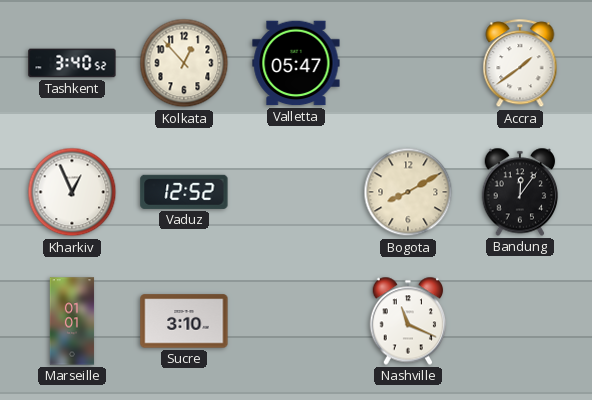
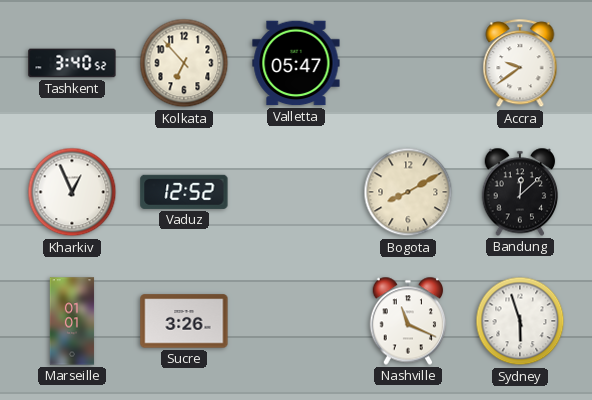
Kolkata: 12:53 -> 6:53 (184, 63)
Accra: 1:39 -> 9:39 (520, 64)
Bandung: 12:06 -> 12:08 (520, 192)
Sucre: 3:10 -> 3:26 (184, 321)
Sydney: none -> 5:57 (520, 321)
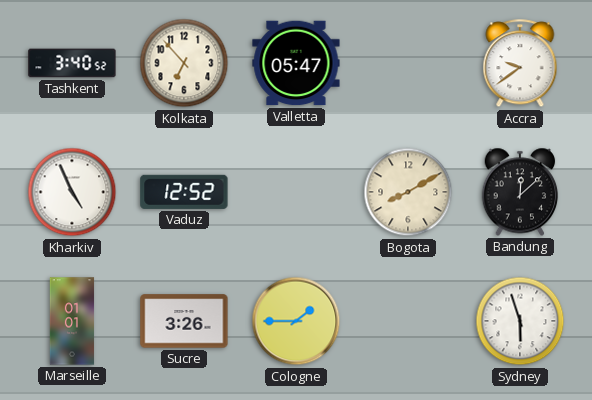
Kharkiv: 12:56 -> 4:56 (72, 192)
Cologne: none -> 1:45 (296, 321)
Nashville: 11:19 -> none (408, 321)
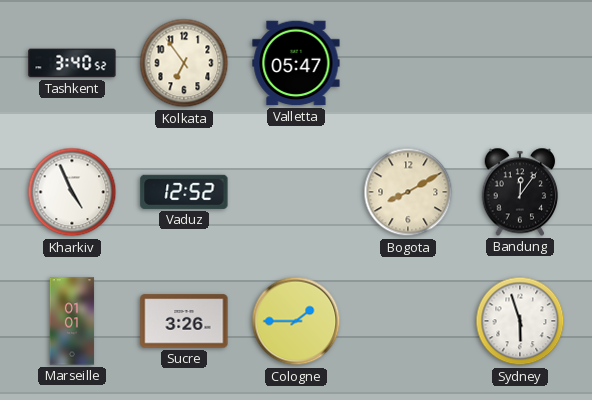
Kolkata: 6:53 -> 6:54 (184, 63)
Accra: 9:39 -> none (520, 64)
Bandung: 12:08 -> 12:06 (520, 192)
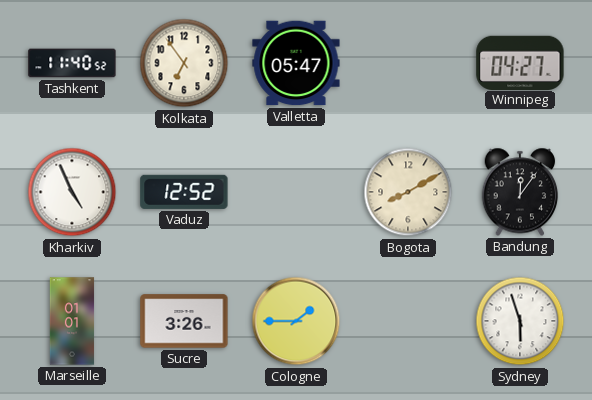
Tashkent: 3:40 -> 11:40 (72, 63)
Winnipeg: none -> 04:27 (520, 62)
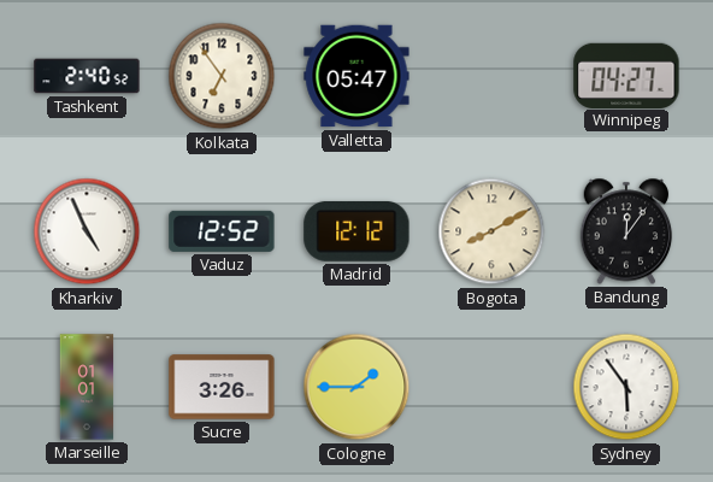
Tashkent: 11:40 -> 2:40 (87, 76)
Madrid: none -> 12:12 (356, 231)
Sydney: 5:57 -> 5:54 (626, 387)
